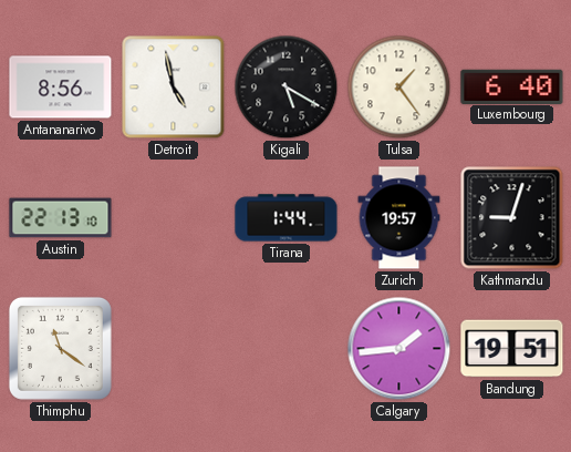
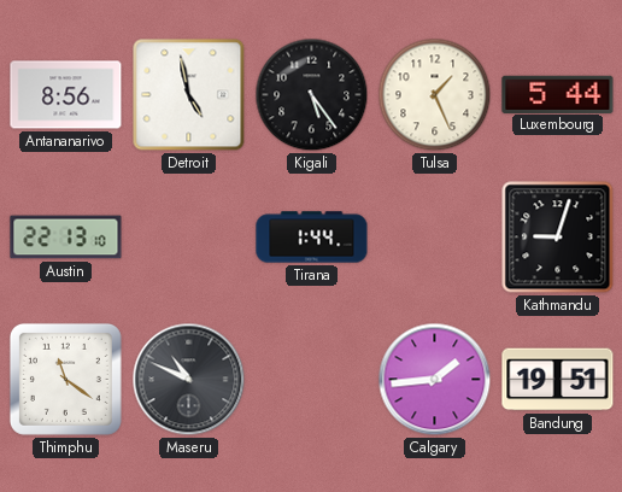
Kigali: 5:20 -> 5:24 (312, 95)
Tulsa: 1:24 -> 1:26 (435, 95)
Luxembourg: 6:40 -> 5:44 (558, 94)
Zurich: 19:57 -> none (399, 218)
Maseru: none -> 10:49 (189, 380)
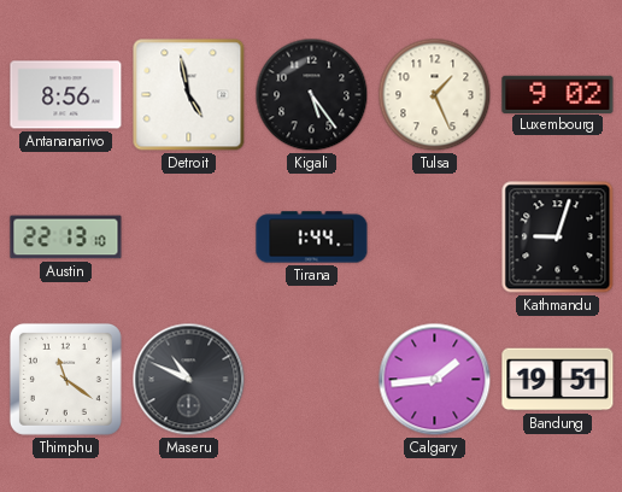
Luxembourg: 5:44 -> 9:02 (558, 94)
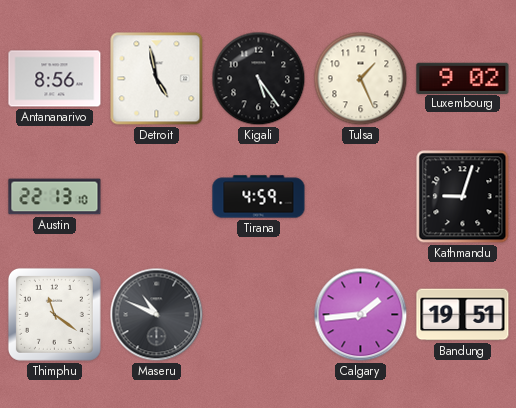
Tirana: 1:44 -> 4:59 (259, 197)
